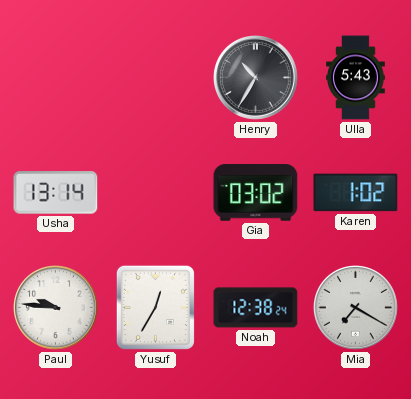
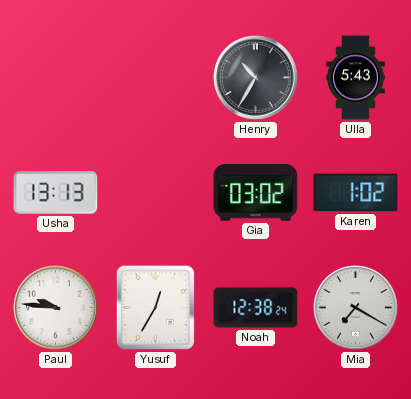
Usha: 13:14 -> 13:13 (56, 193)
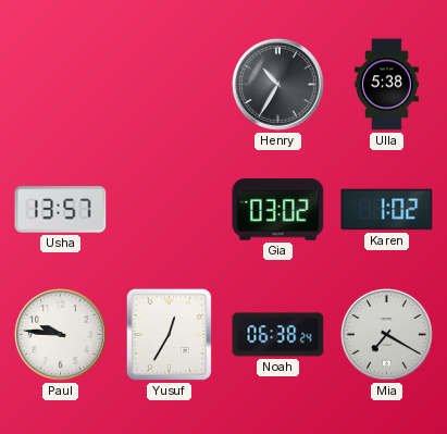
Ulla: 5:43 -> 5:38 (387, 85)
Usha: 13:13 -> 13:57 (61, 210)
Noah: 12:38 -> 06:38 (278, 335)
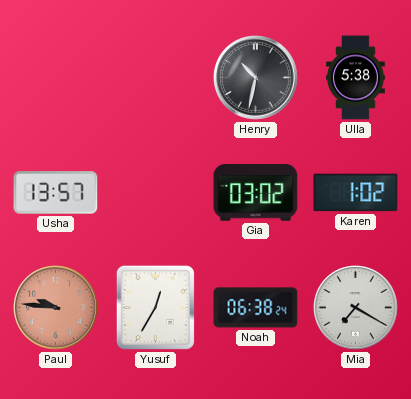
Henry: 10:35 -> 10:32 (256, 78)
Paul dial: white -> salmon (56, 308)
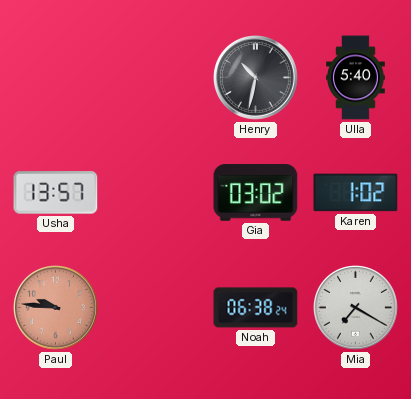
Ulla: 5:38 -> 5:40 (356, 78)
Yusuf: 12:35 -> none (155, 307)
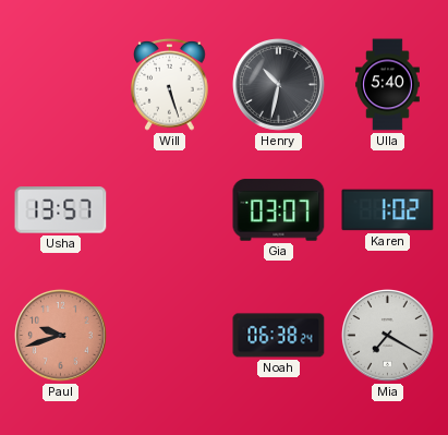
Will: none -> 5:27 (170, 84)
Gia: 03:02 -> 03:07 (279, 210)
Paul: 9:46 -> 9:42 (61, 336)
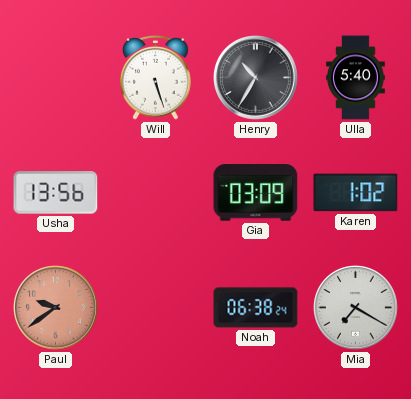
Henry: 10:32 -> 10:35 (256, 78)
Usha: 13:57 -> 13:56 (56, 193)
Gia: 03:07 -> 03:09 (256, 193)
Paul: 9:42 -> 9:39 (56, 308)
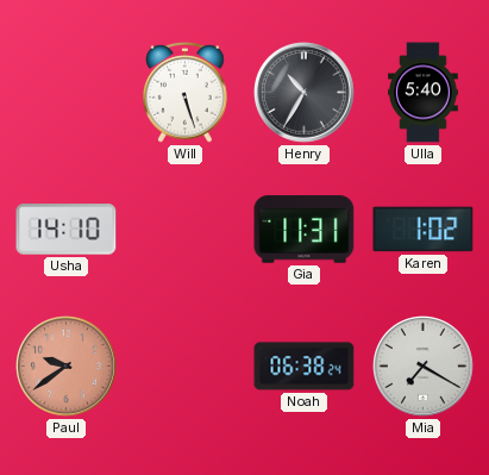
Usha: 13:56 -> 14:10 (67, 230)
Gia: 03:09 -> 11:31 (305, 230)
